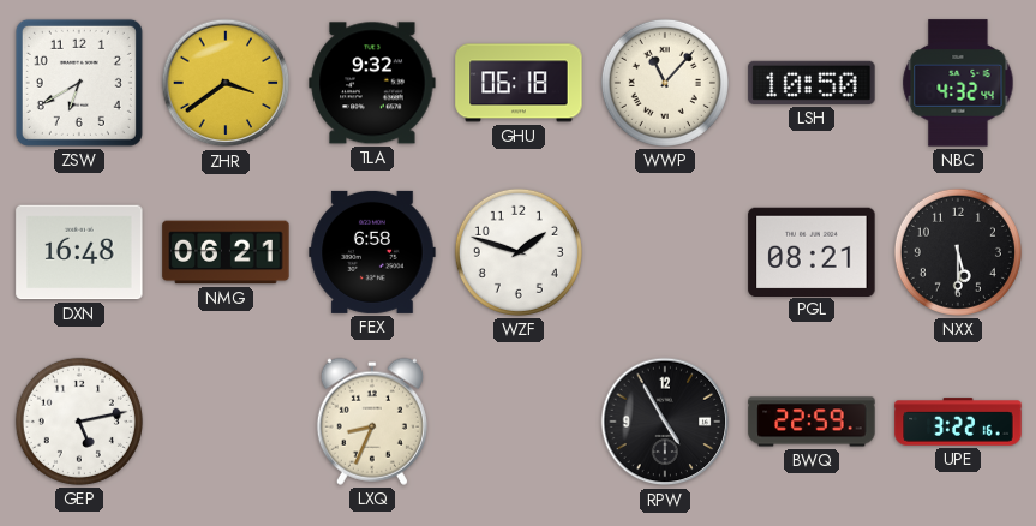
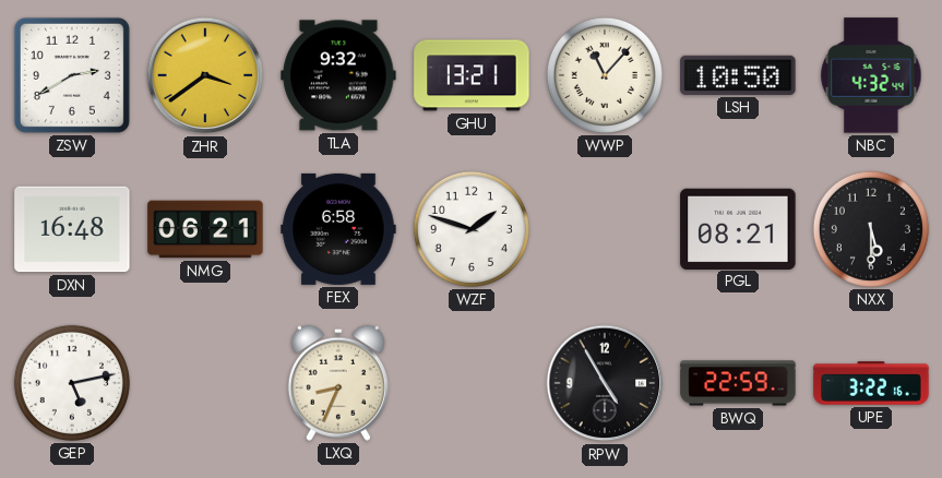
ZSW: 6:40 -> 2:40 (72, 75)
GHU: 06:18 -> 13:21 (472, 75)
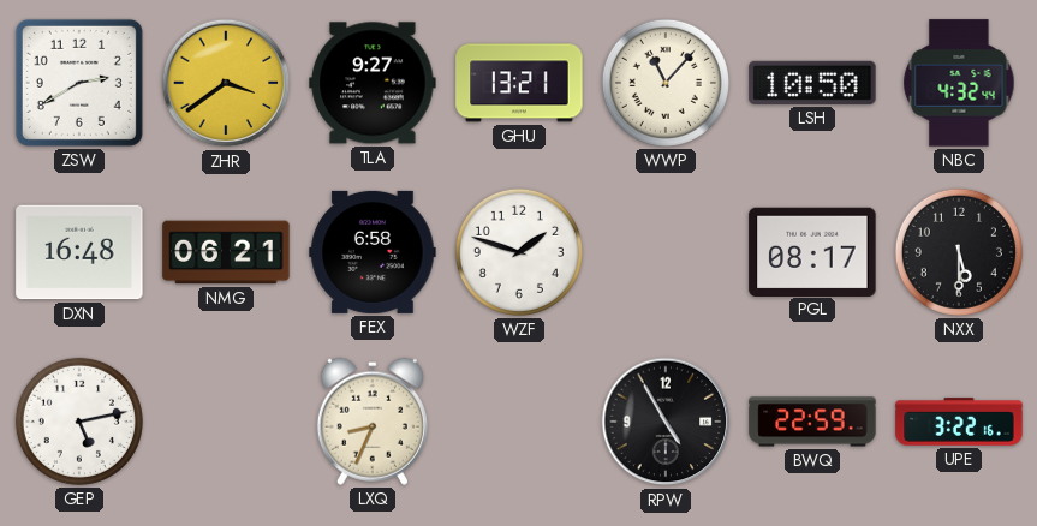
TLA: 9:32 -> 9:27 (373, 83)
PGL: 08:21 -> 08:17 (812, 251)
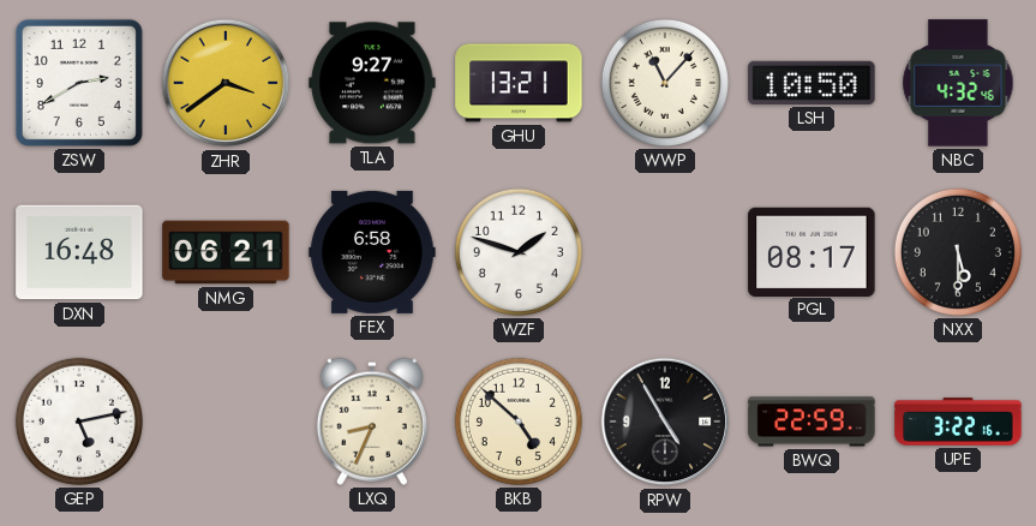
NBC: 4:32:44 -> 4:32:46 (958, 83)
BKB: none -> 4:52 (519, 422)
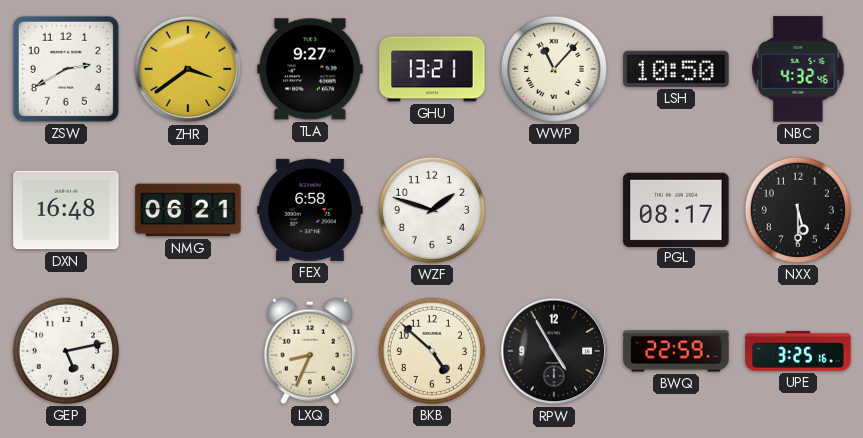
UPE: 3:22 -> 3:25 (798, 351)
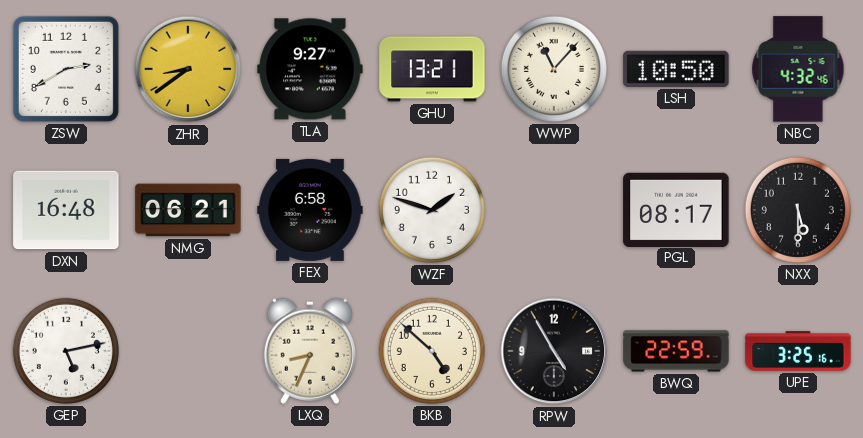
ZHR: 3:39 -> 8:39 (188, 69)
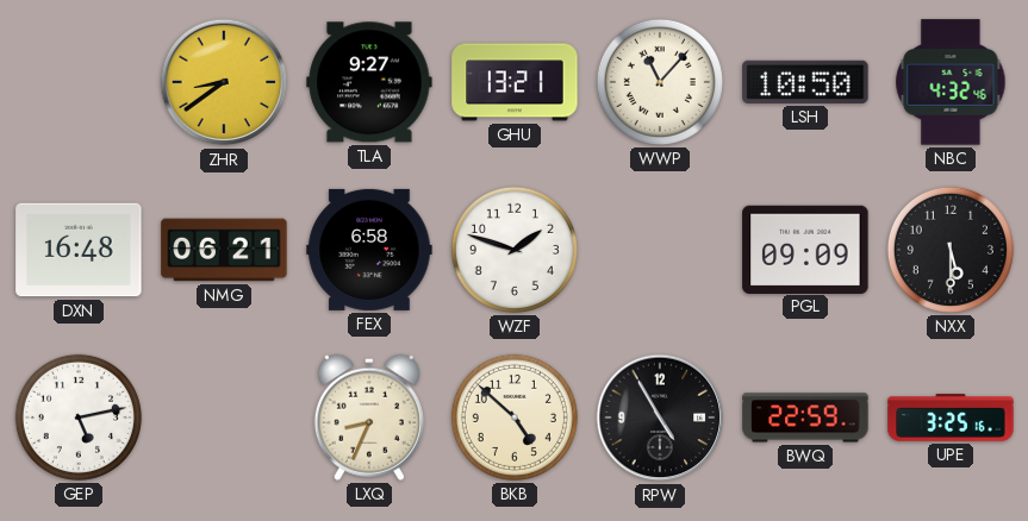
ZSW: 2:40 -> none (66, 69)
PGL: 08:17 -> 09:09 (805, 249)
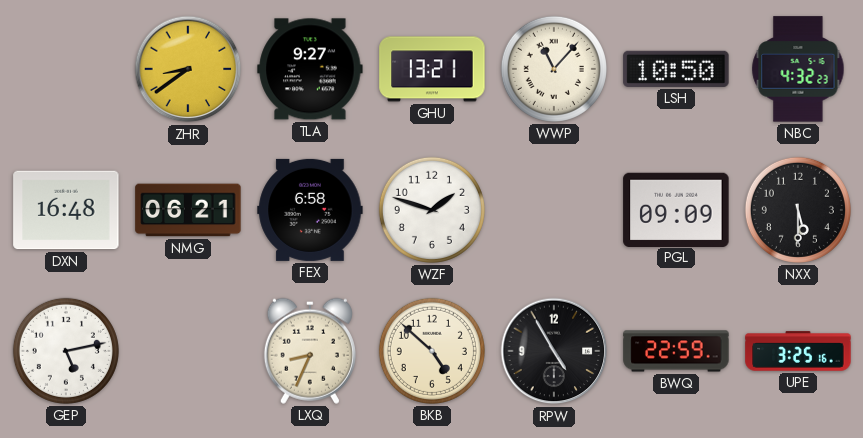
NBC: 4:32:46 -> 4:32:23 (798, 69)
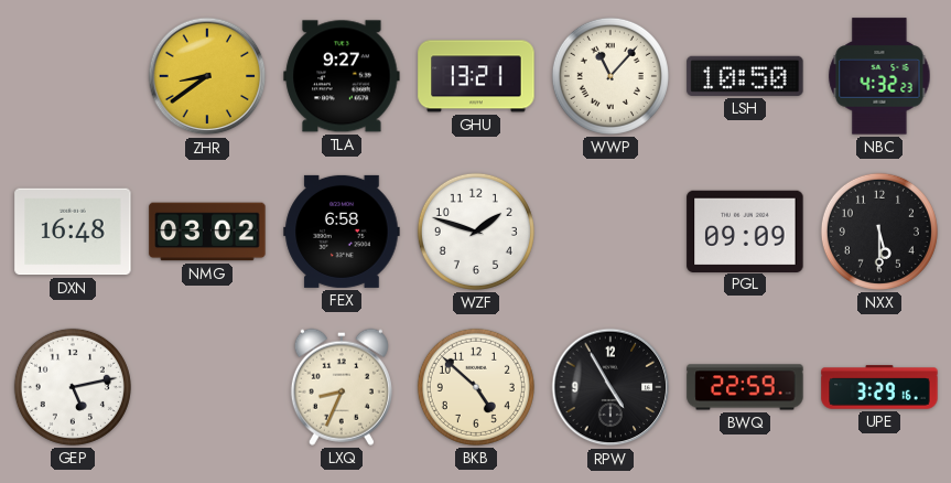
NMG: 06:21 -> 03:02 (207, 232)
UPE: 3:25 -> 3:29 (879, 387)
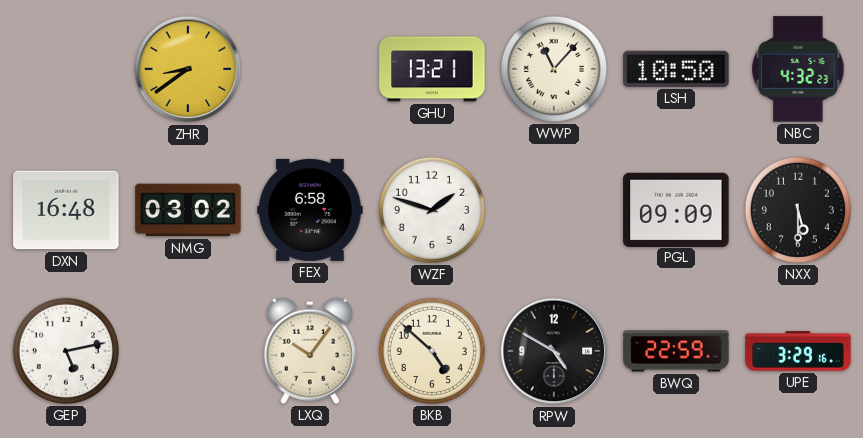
TLA: 9:27 -> none (342, 76)
LXQ: 8:34 -> 10:06 (310, 351)
RPW: 4:55 -> 4:50 (554, 351)
